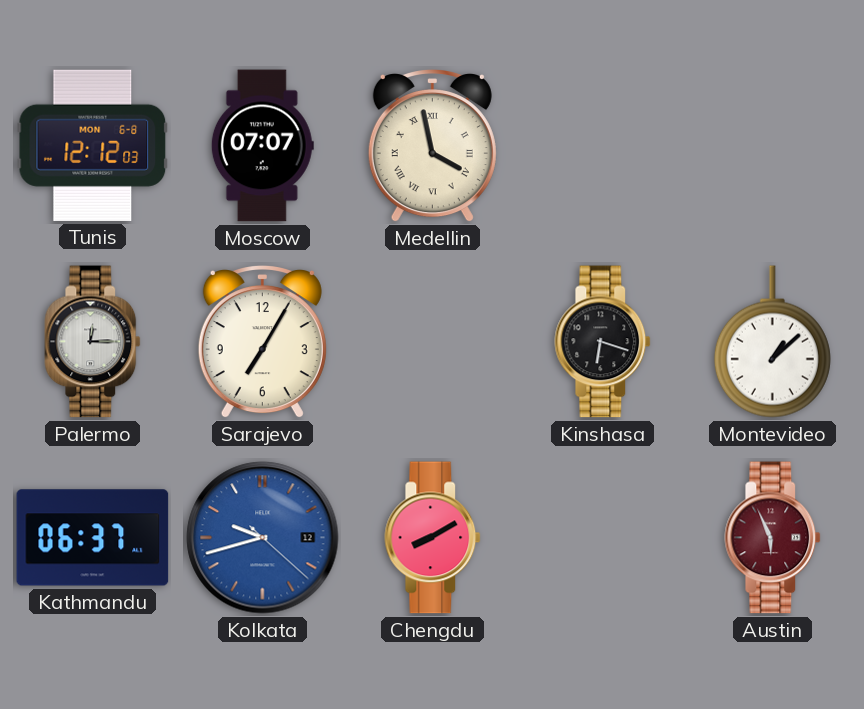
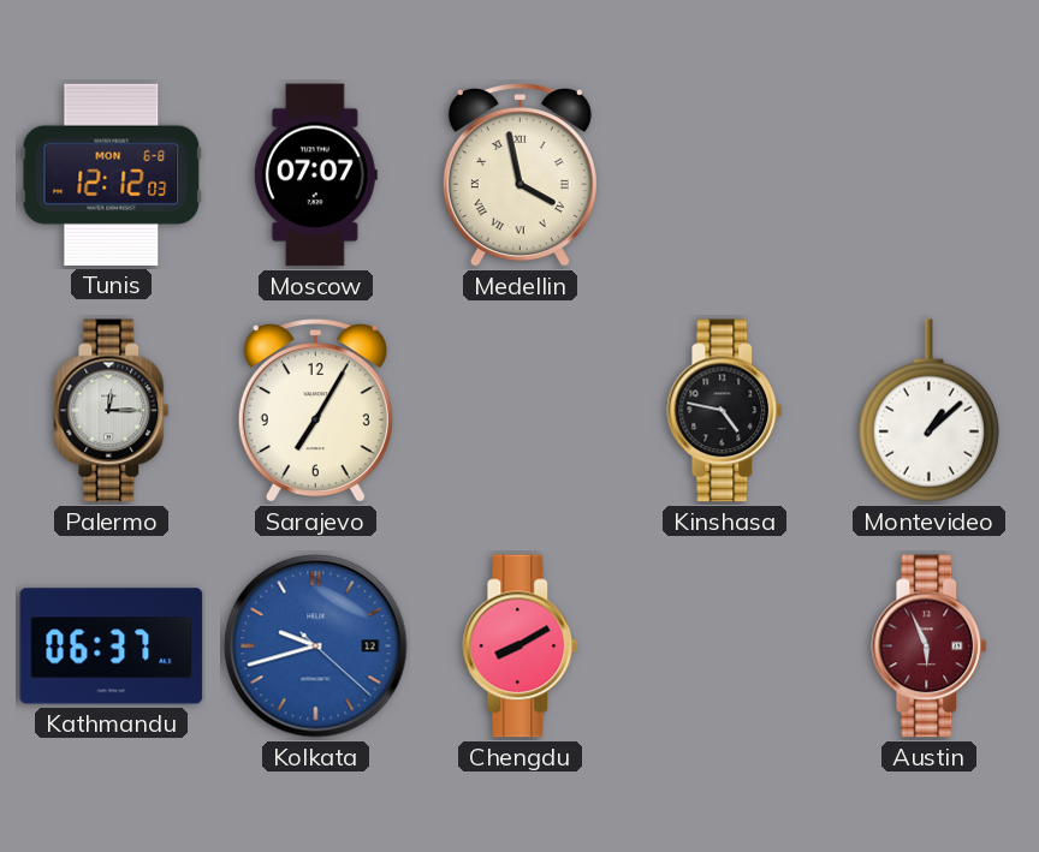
Kinshasa: 6:18 -> 4:47 (725, 411)
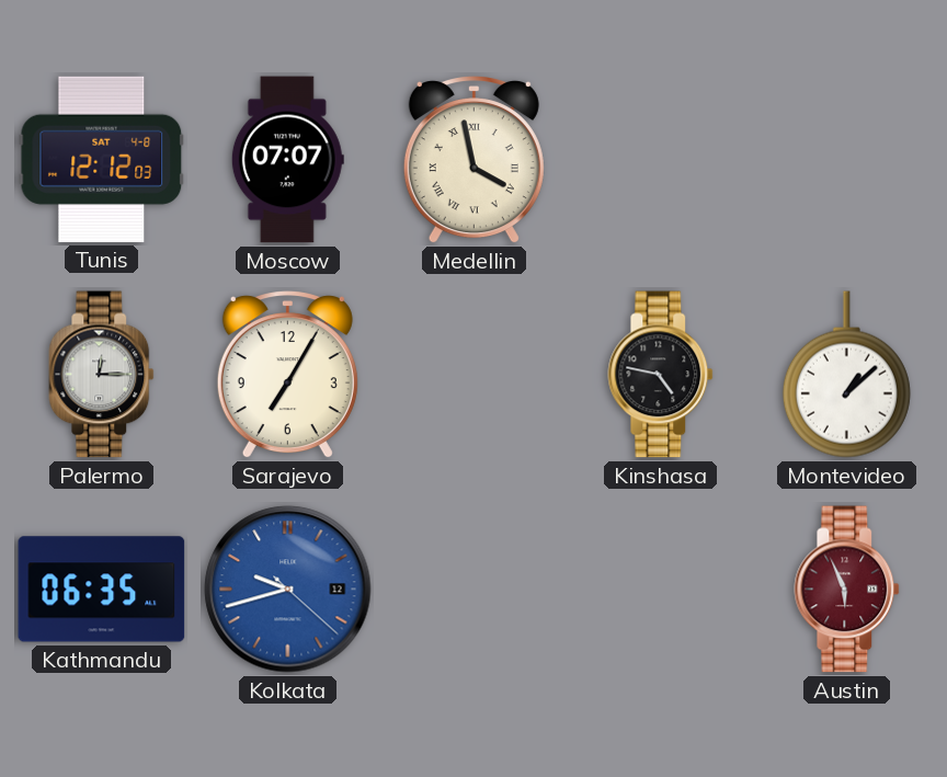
Tunis date: MON 6-8 -> SAT 4-8 (102, 159)
Kathmandu: 06:37 -> 06:35 (102, 590)
Chengdu: 8:10 -> none (521, 647)
